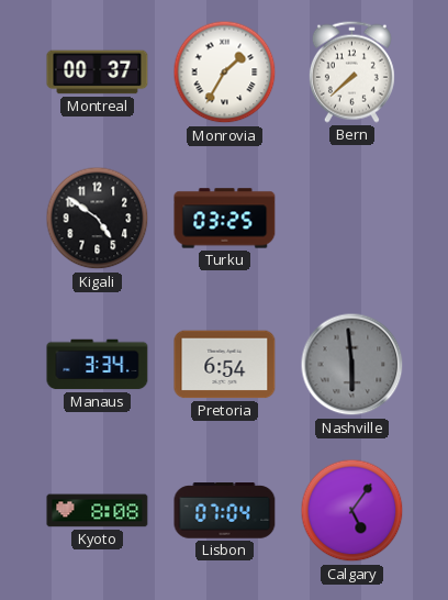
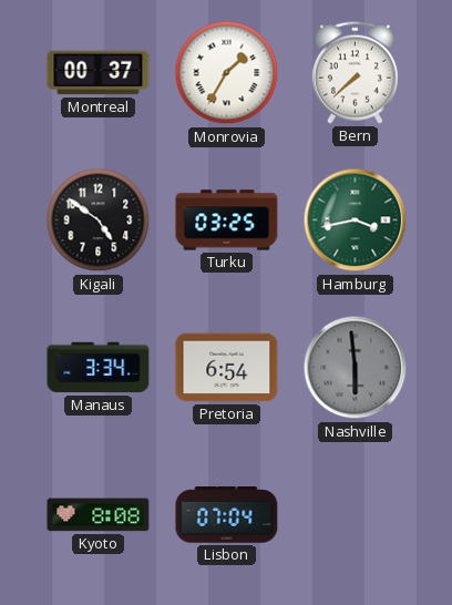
Hamburg: none -> 3:43 (356, 221)
Calgary: 5:06 -> none (352, 511)
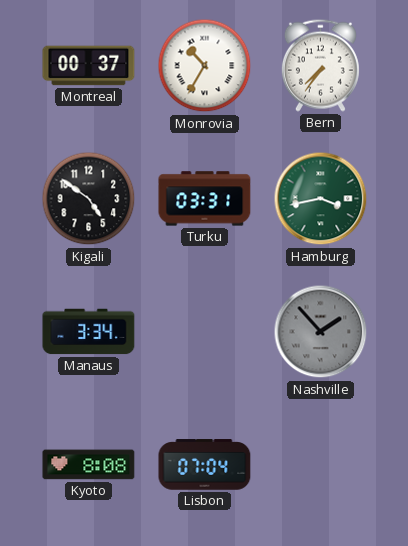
Monrovia: 1:35 -> 10:35 (205, 66)
Bern: 7:38 -> 7:36 (320, 65)
Turku: 03:25 -> 03:31 (205, 199)
Pretoria: 6:54 -> none (227, 368)
Nashville: 5:59 -> 1:53 (321, 332)
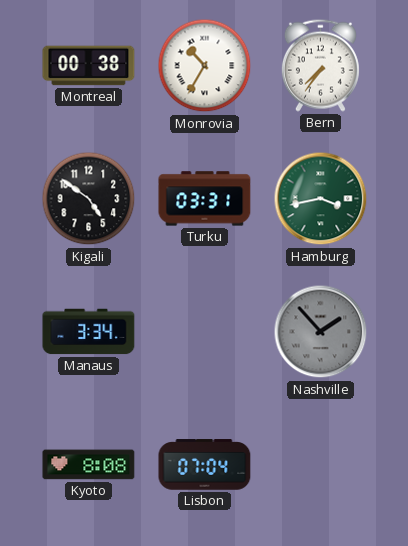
Montreal: 00:37 -> 00:38 (89, 66)
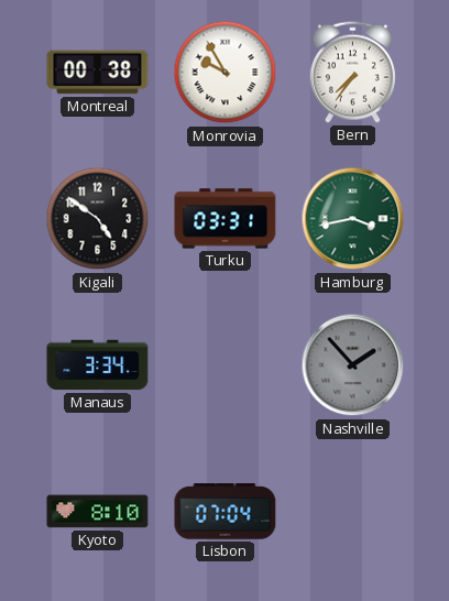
Monrovia: 10:35 -> 9:55 (226, 73)
Kyoto: 8:08 -> 8:10 (98, 512)
